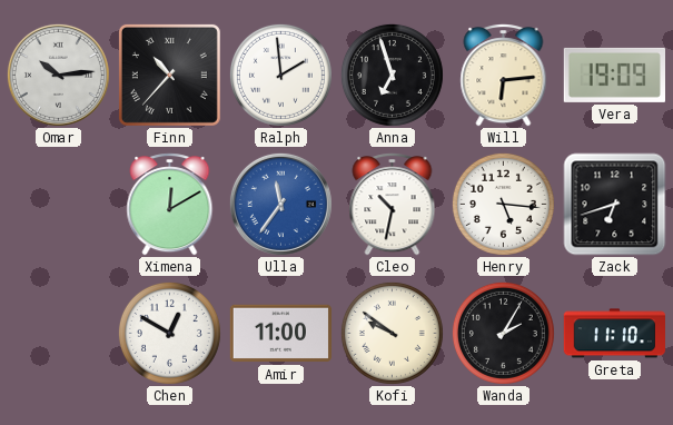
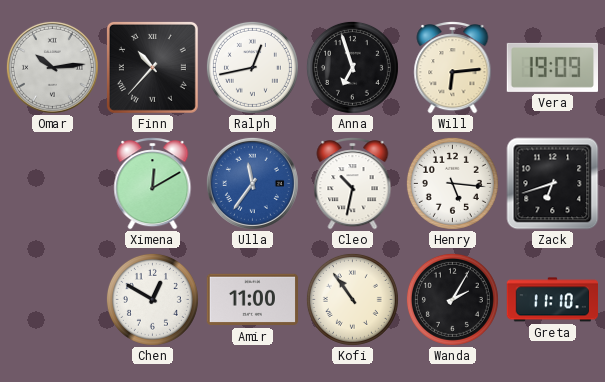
Ralph: 1:59 -> 12:43 (252, 67)
Kofi: 9:51 -> 10:54 (352, 299)
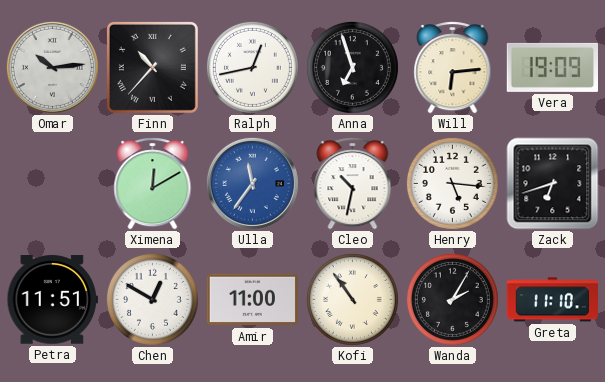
Petra: none -> 11:51 (52, 300)
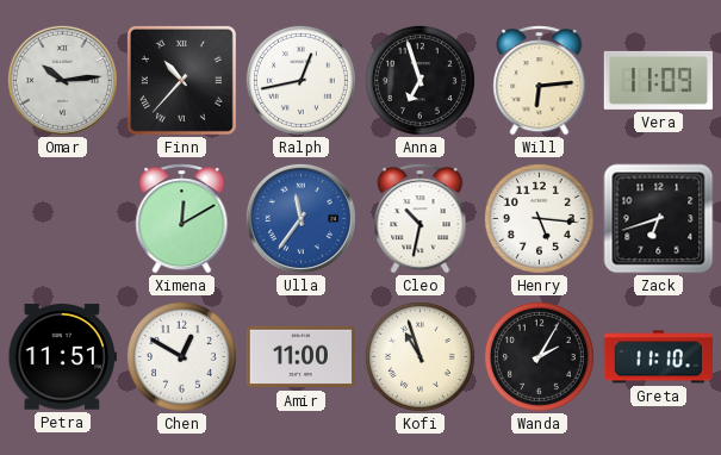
Vera: 19:09 -> 11:09 (658, 80)
Kofi: 10:54 -> 10:57 (419, 356)
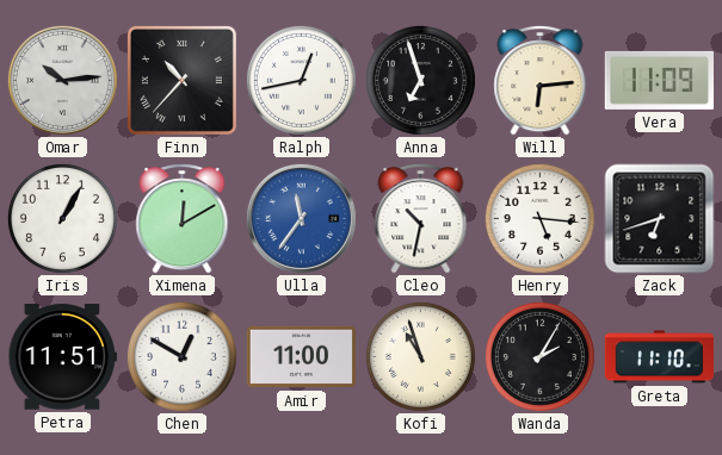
Iris: none -> 1:05 (62, 218)
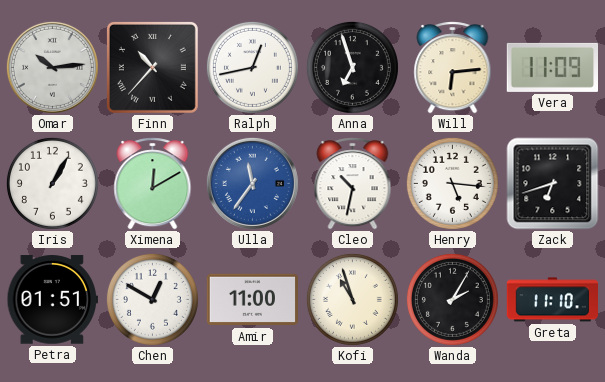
Petra: 11:51 -> 01:51 (52, 300)
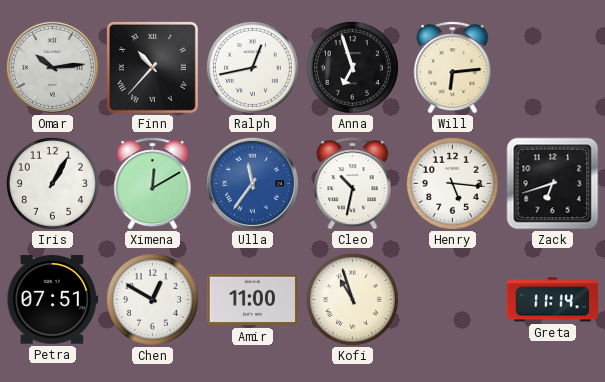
Vera: 11:09 -> none (552, 67)
Petra: 01:51 -> 07:51 (52, 300)
Wanda: 2:05 -> none (452, 299)
Greta: 11:10 -> 11:14 (553, 300)
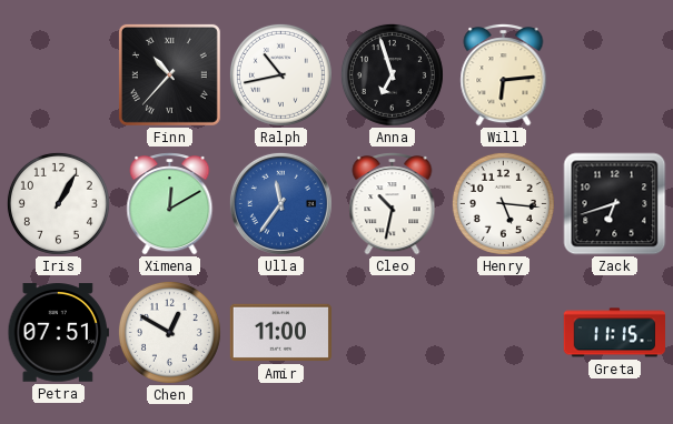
Omar: 10:14 -> none (52, 67)
Ralph: 12:43 -> 10:43 (280, 74)
Kofi: 10:57 -> none (352, 299)
Greta: 11:14 -> 11:15 (615, 333)
